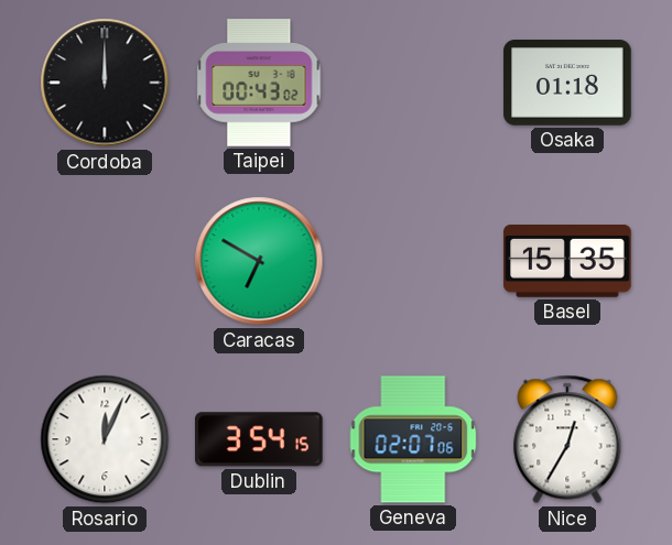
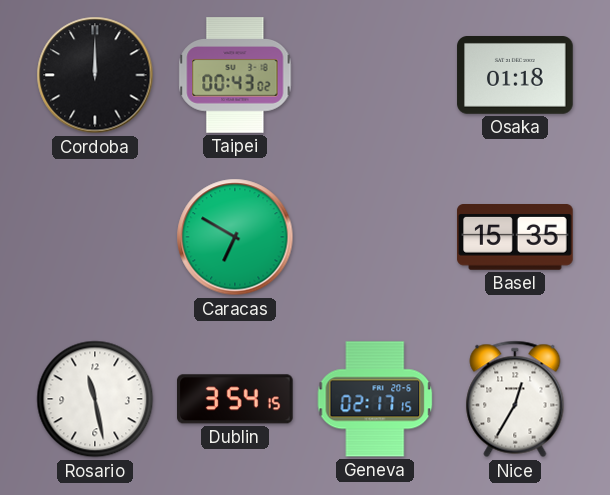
Rosario: 12:04 -> 11:28 (95, 399)
Geneva: 02:07 -> 02:17 (375, 399)
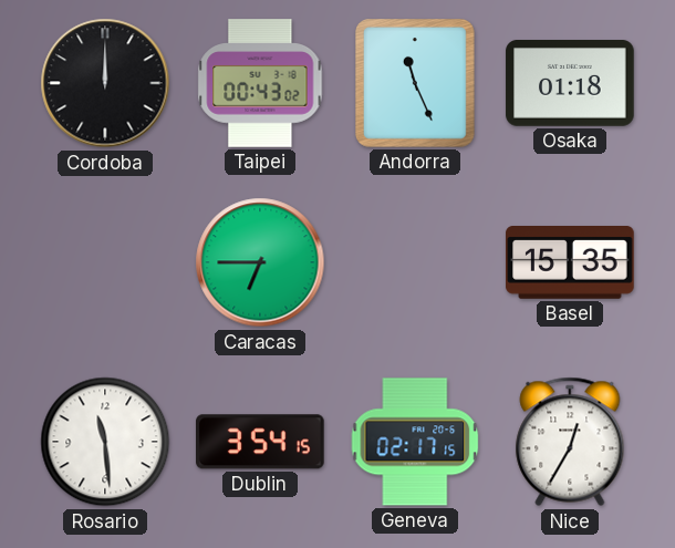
Andorra: none -> 11:26 (416, 84)
Caracas: 6:50 -> 6:45 (260, 262)
Rosario: 11:28 -> 11:29 (105, 442)
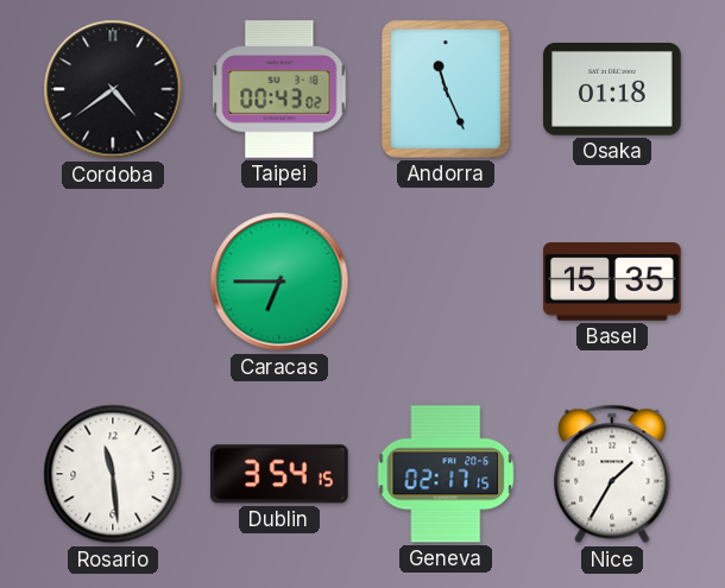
Cordoba: 12:00 -> 4:39 (113, 89)
Nice: 12:35 -> 1:35 (612, 474)
